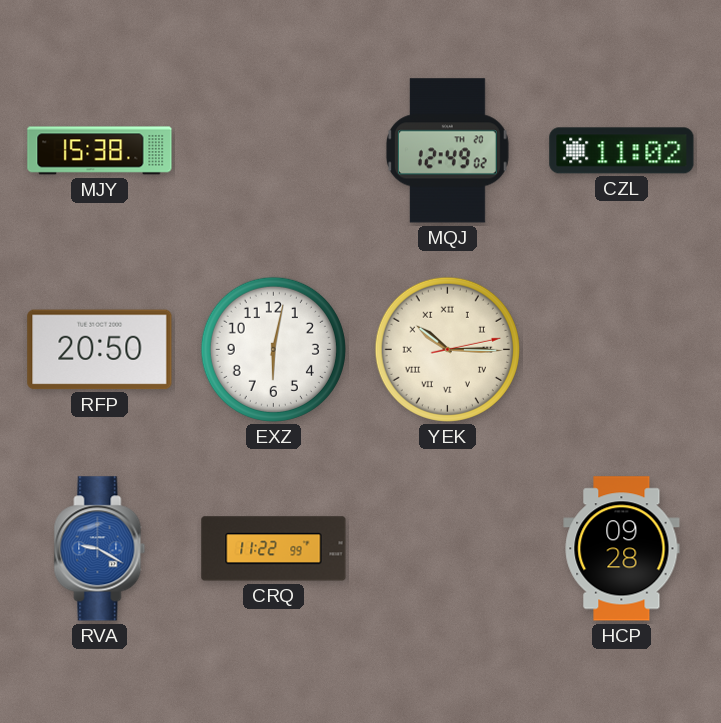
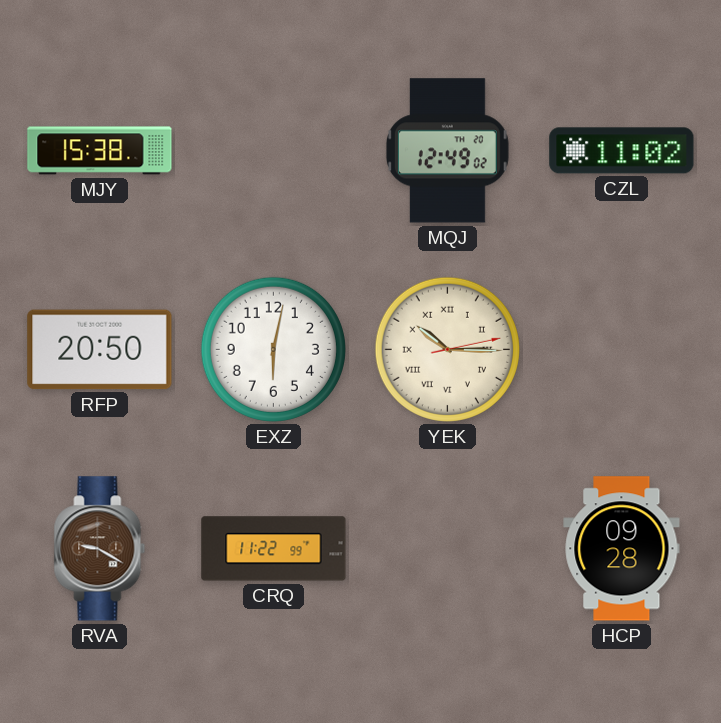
RVA dial: blue -> brown (100, 549)
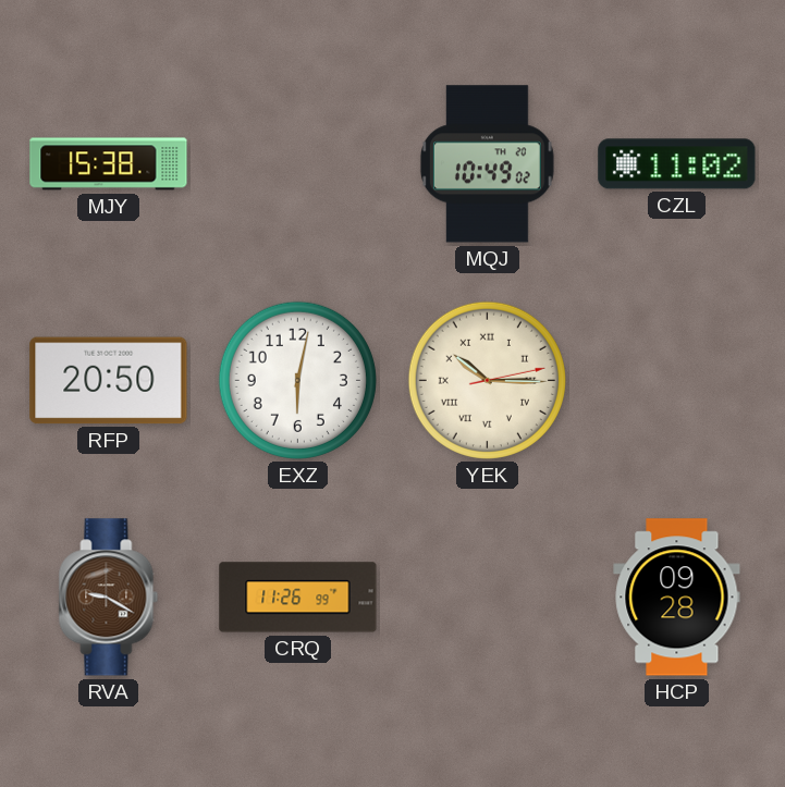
MQJ: 12:49 -> 10:49 (487, 164)
CRQ: 11:22 -> 11:26 (298, 598)
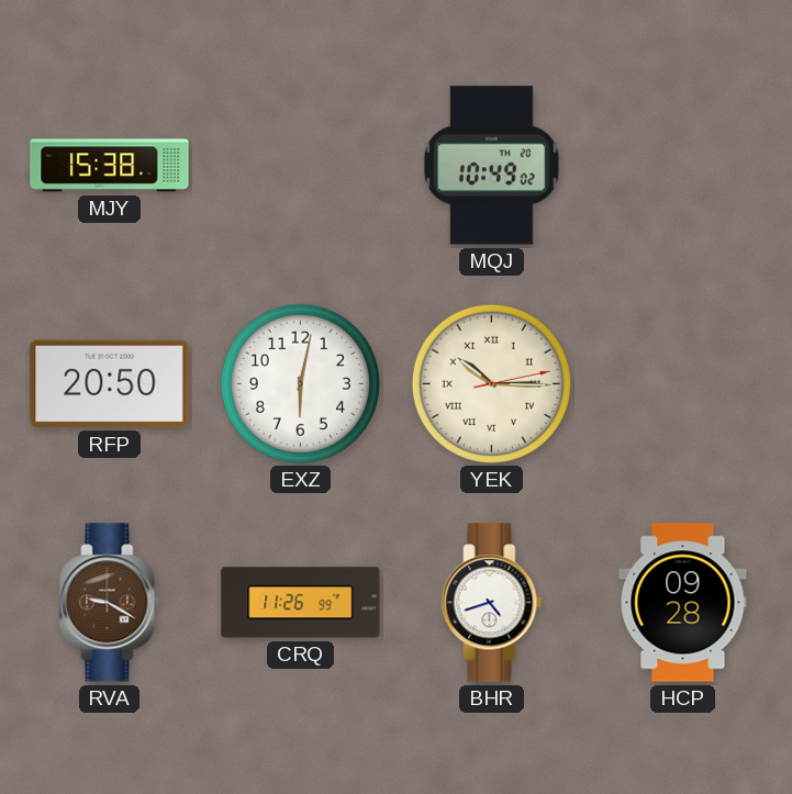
CZL: 11:02 -> none (677, 164)
BHR: none -> 4:42 (492, 603)
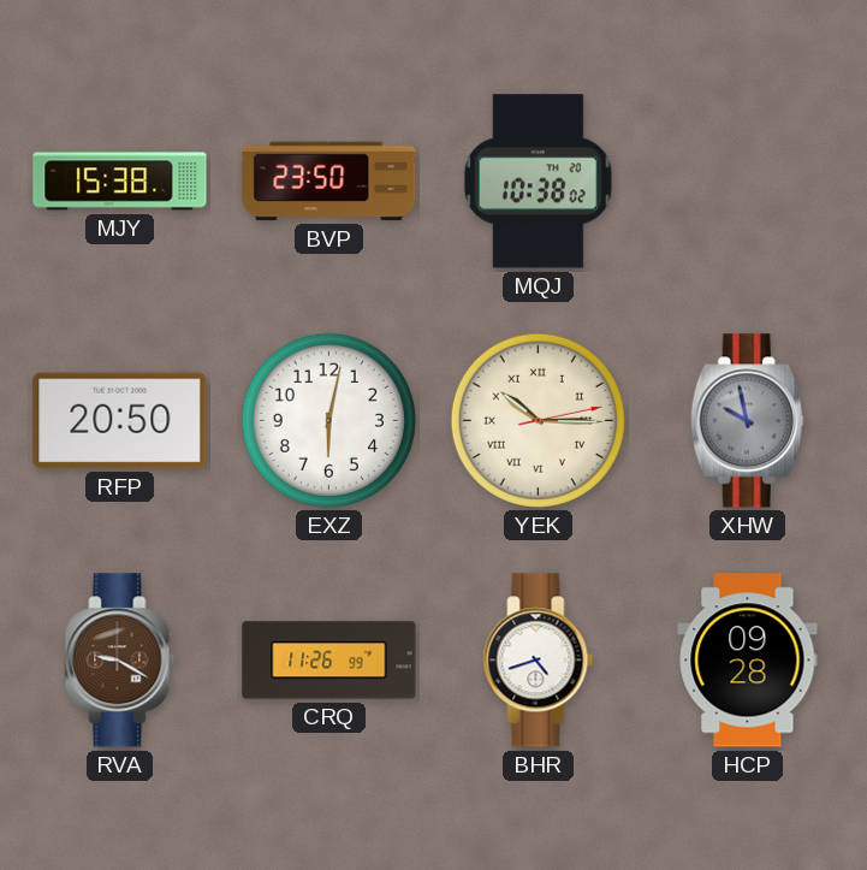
BVP: none -> 23:50 (329, 182)
MQJ: 10:49 -> 10:38 (538, 182)
XHW: none -> 9:58 (747, 421)
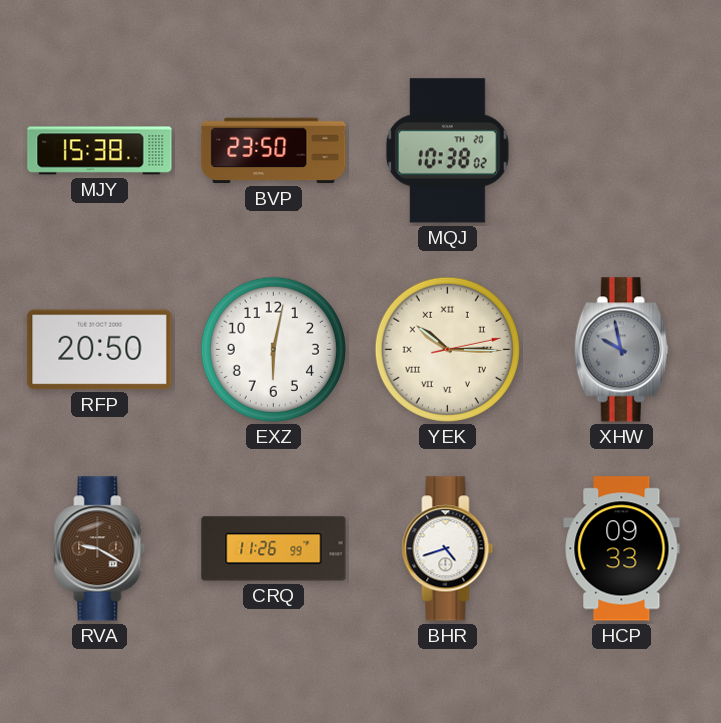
HCP: 09:28 -> 09:33 (622, 549)
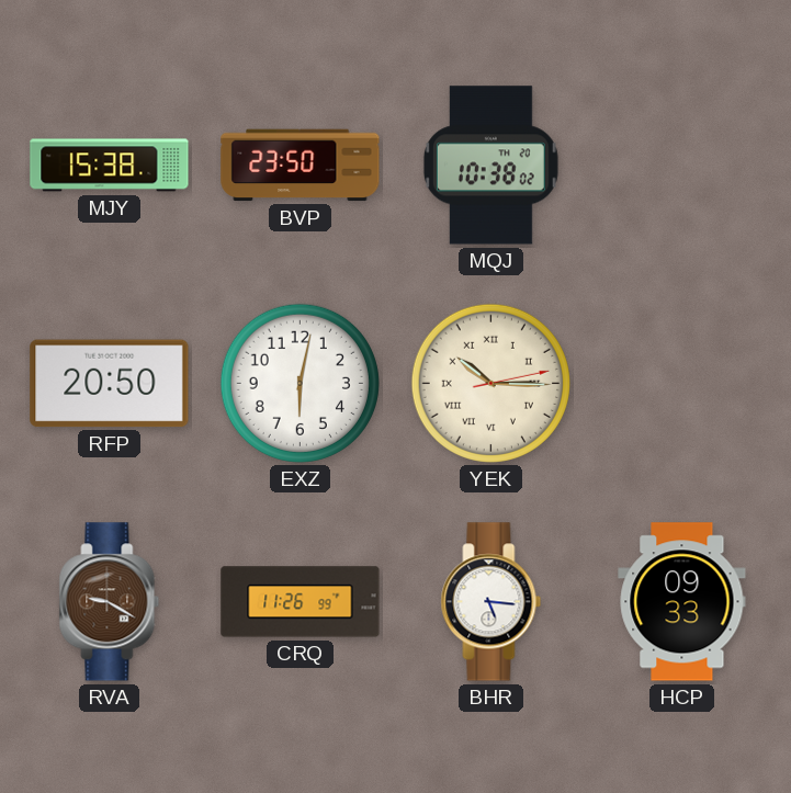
XHW: 9:58 -> none (621, 350)
BHR: 4:42 -> 5:16 (491, 602)
